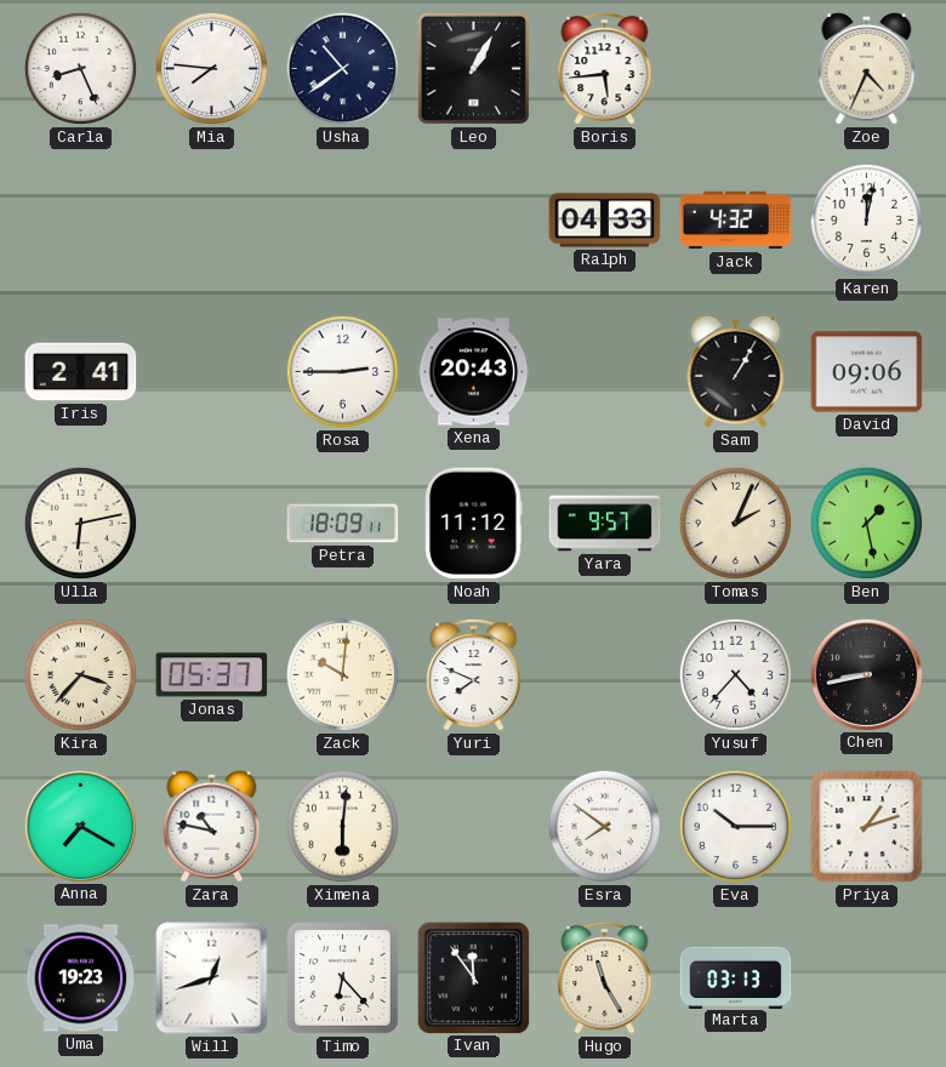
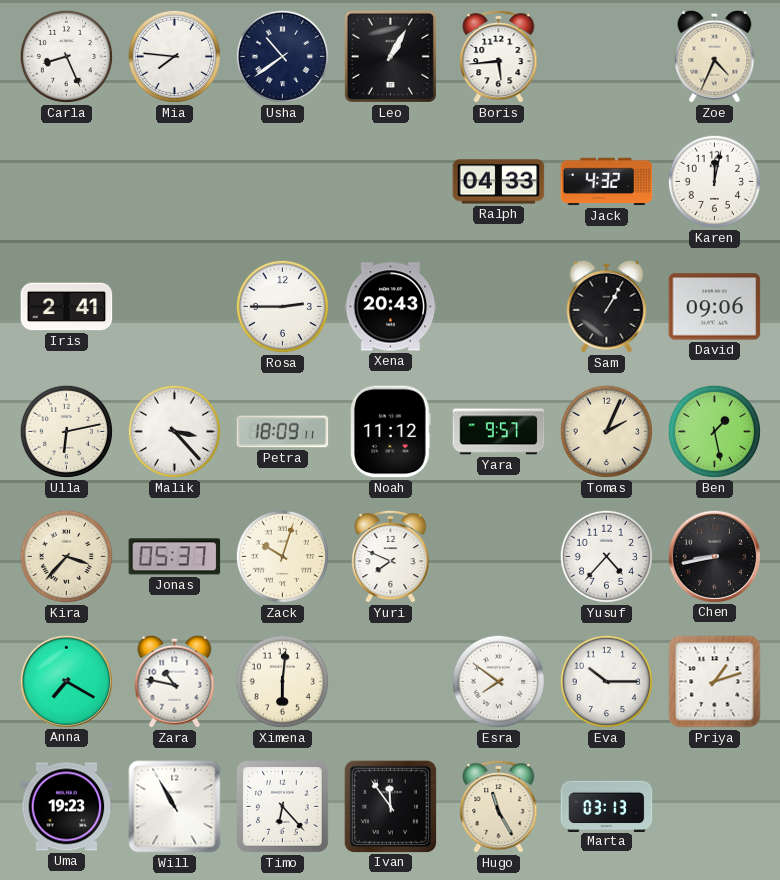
Malik: none -> 3:23 (174, 431)
Zack: 10:01 -> 10:03 (282, 556)
Will: 12:42 -> 10:55 (175, 807)
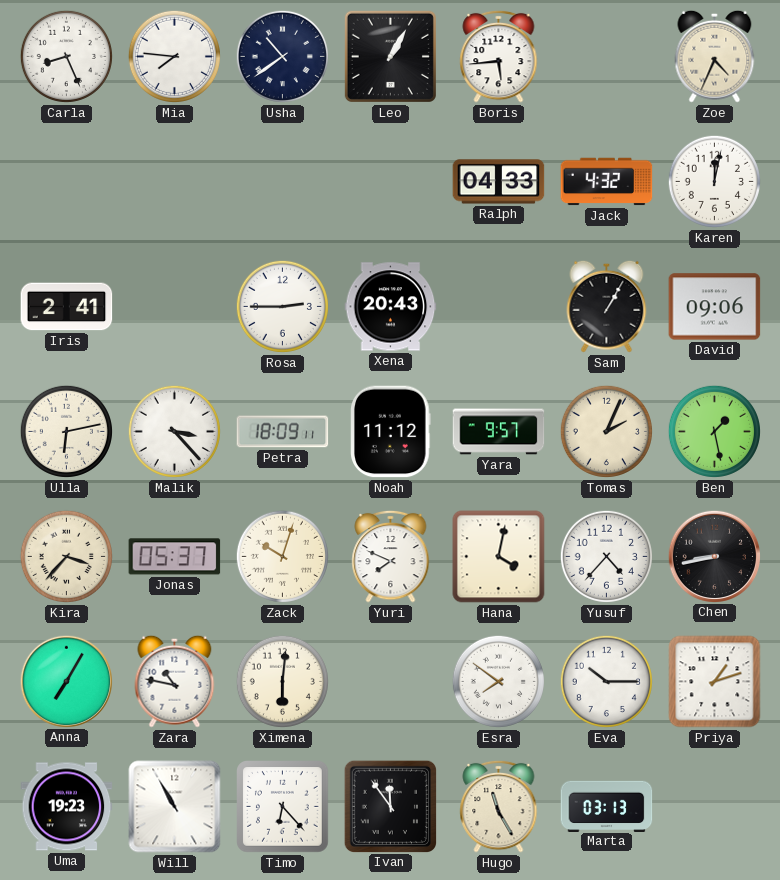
Hana: none -> 4:02 (499, 557)
Anna: 7:20 -> 7:05 (66, 681)
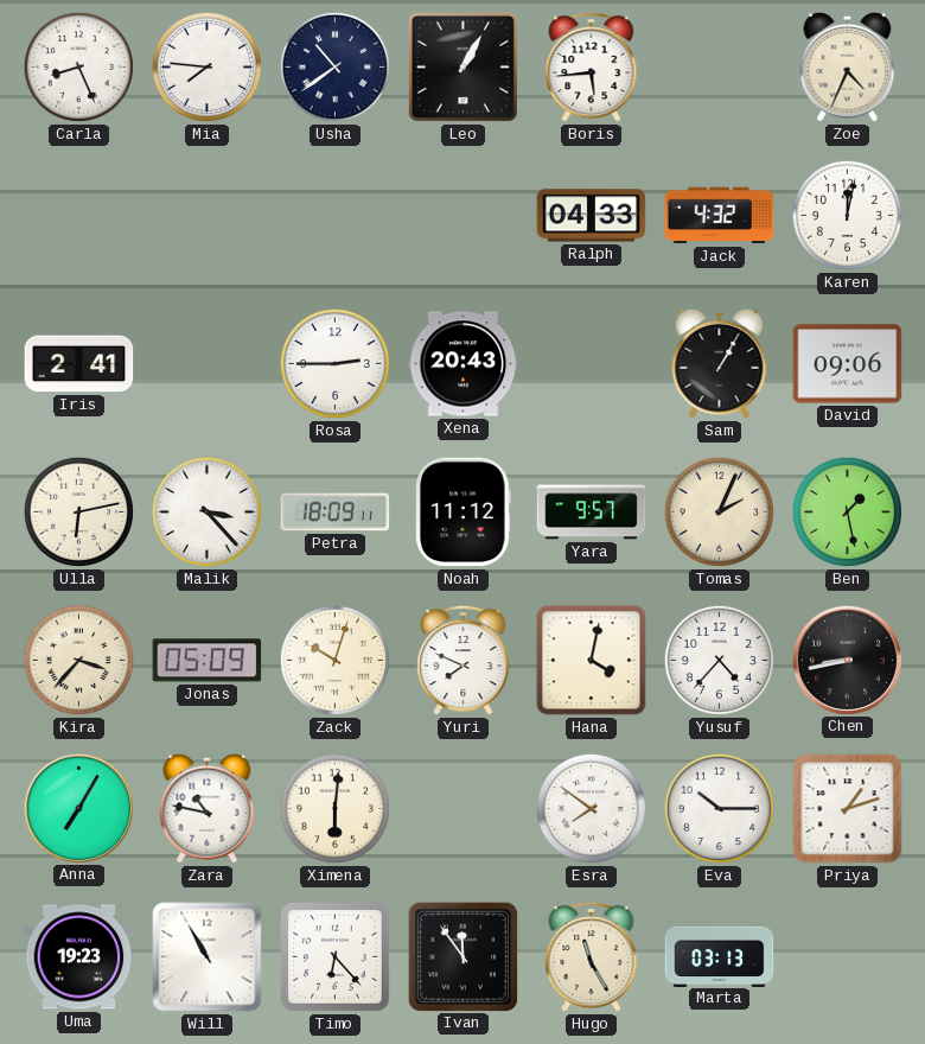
Jonas: 05:37 -> 05:09 (208, 661)
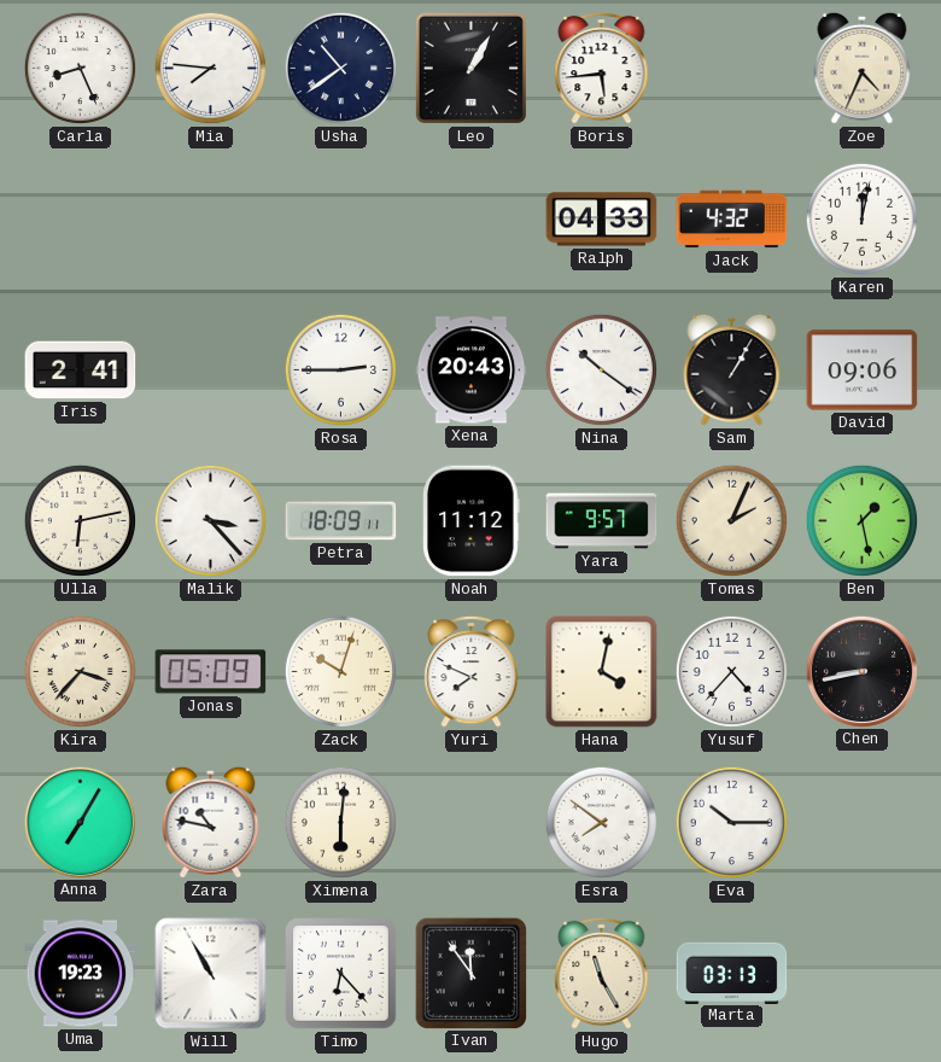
Nina: none -> 10:21 (601, 369)
Priya: 1:12 -> none (848, 809)
